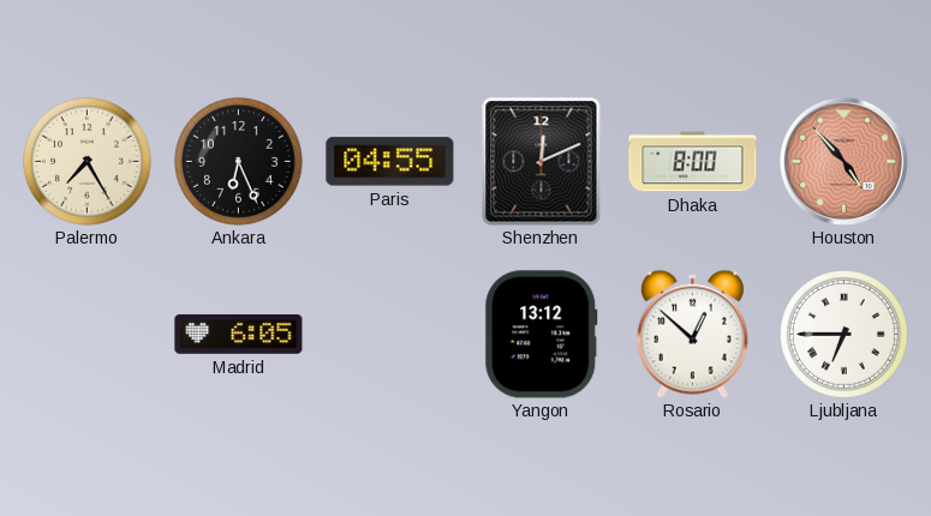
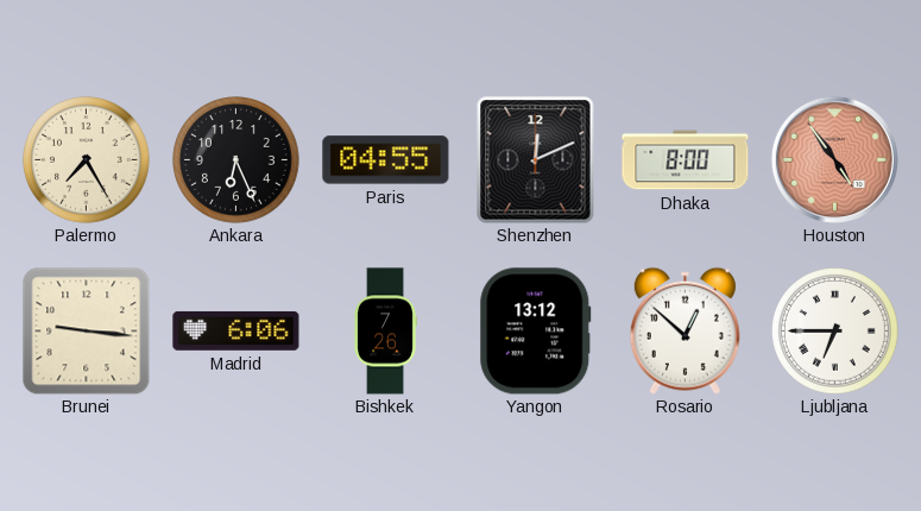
Houston: 4:53 -> 4:54 (834, 159)
Brunei: none -> 9:16 (86, 330)
Madrid: 6:05 -> 6:06 (236, 332)
Bishkek: none -> 7:26 (385, 332)
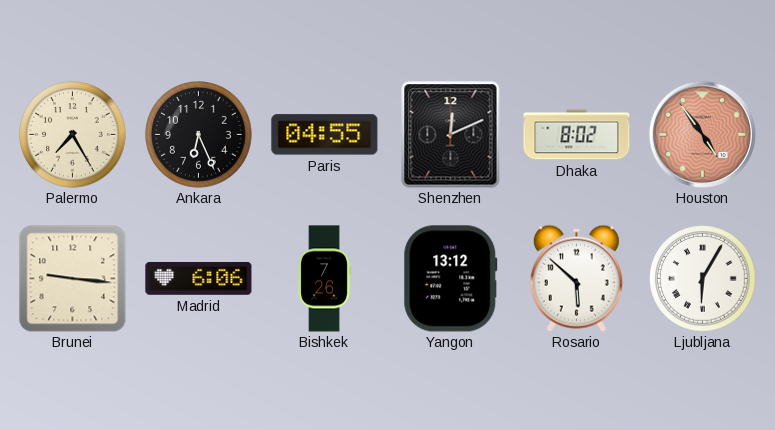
Dhaka: 8:00 -> 8:02 (577, 135)
Rosario: 12:52 -> 5:52 (576, 278)
Ljubljana: 6:45 -> 6:05 (703, 279)
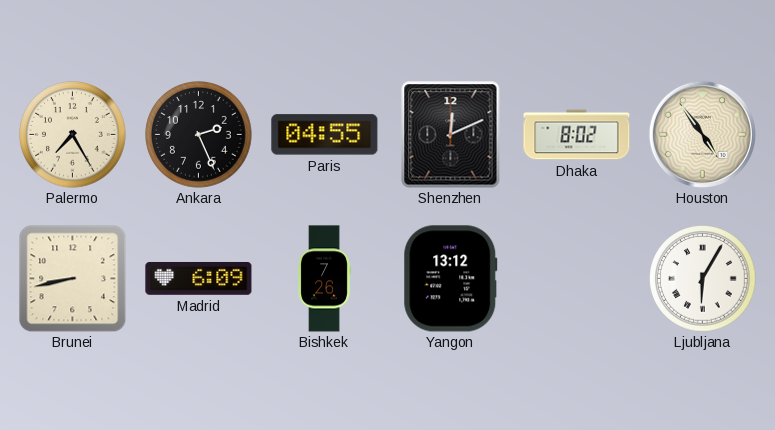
Ankara: 6:26 -> 2:26 (199, 135)
Houston dial: salmon -> cream (702, 134)
Brunei: 9:16 -> 8:43 (72, 278)
Madrid: 6:06 -> 6:09 (199, 279)
Rosario: 5:52 -> none (576, 278)
